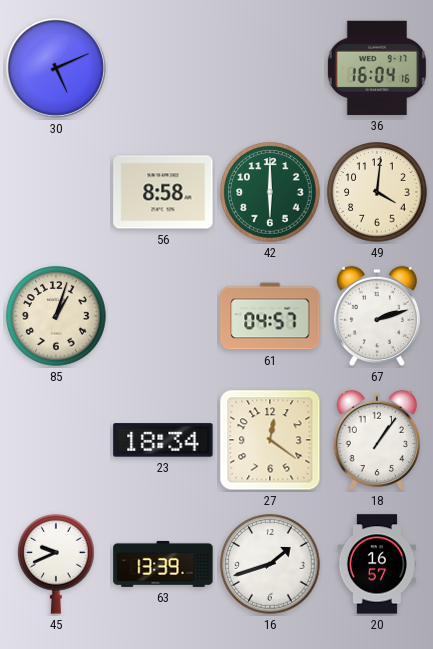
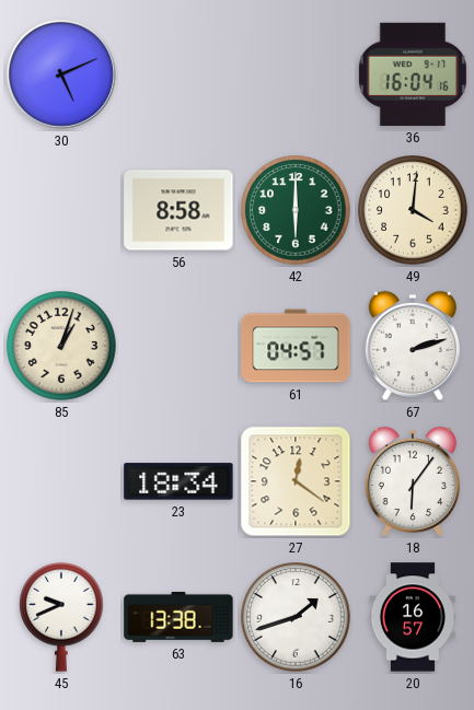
18: 1:06 -> 6:06 (413, 481)
63: 13:39 -> 13:38 (178, 617)
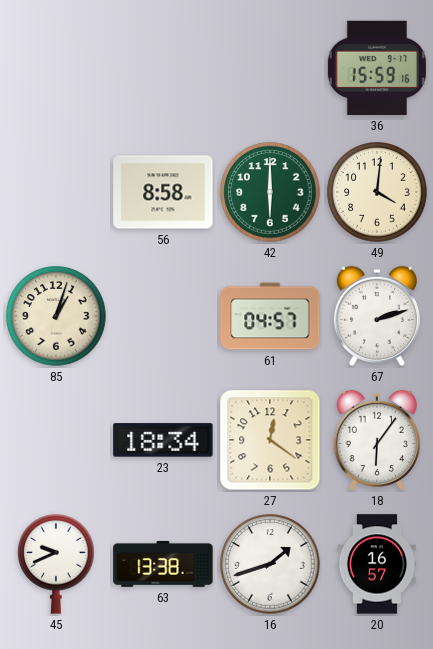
30: 5:11 -> none (61, 74)
36: 16:04 -> 15:59 (377, 68)
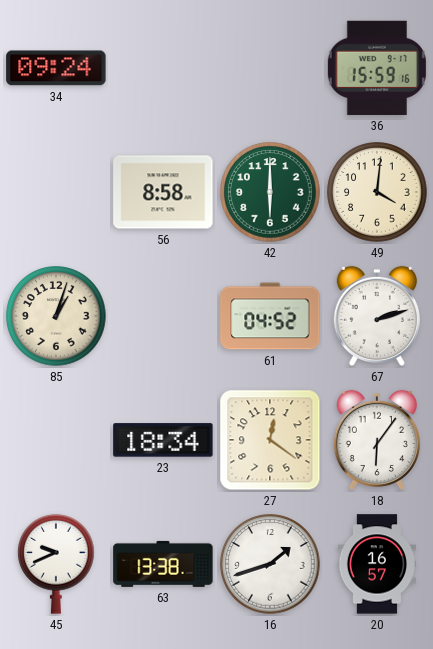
34: none -> 09:24 (56, 68)
61: 04:57 -> 04:52 (270, 316)
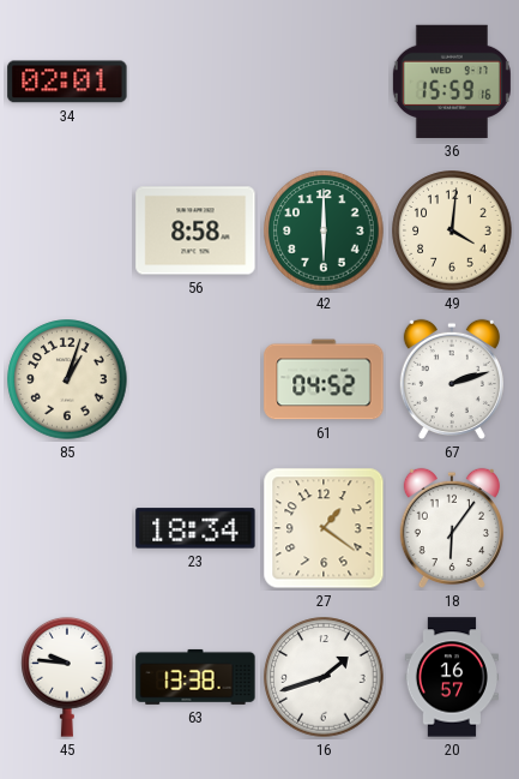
34: 09:24 -> 02:01 (67, 82)
27: 12:21 -> 1:21 (324, 528)
45: 9:41 -> 9:46 (67, 677)
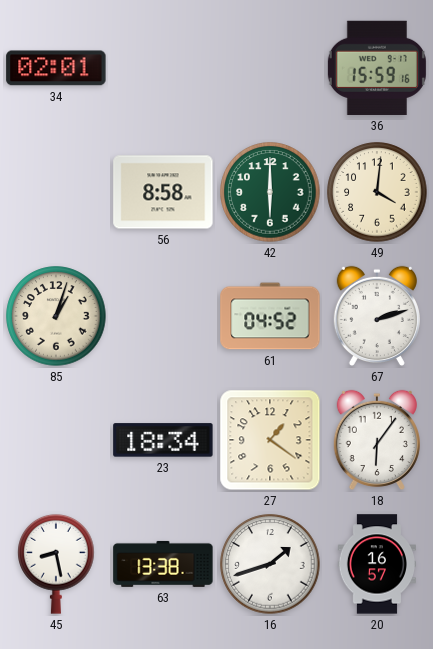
45: 9:46 -> 8:28 (56, 564)
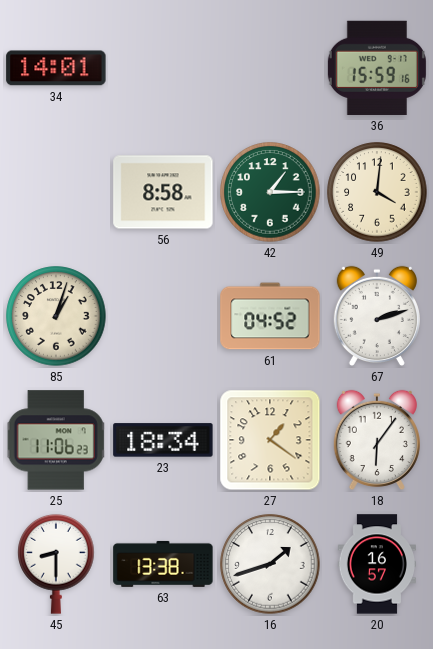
34: 02:01 -> 14:01 (56, 68)
42: 6:00 -> 1:15 (270, 192)
25: none -> 11:06 (56, 440)
45: 8:28 -> 8:30 (56, 564)
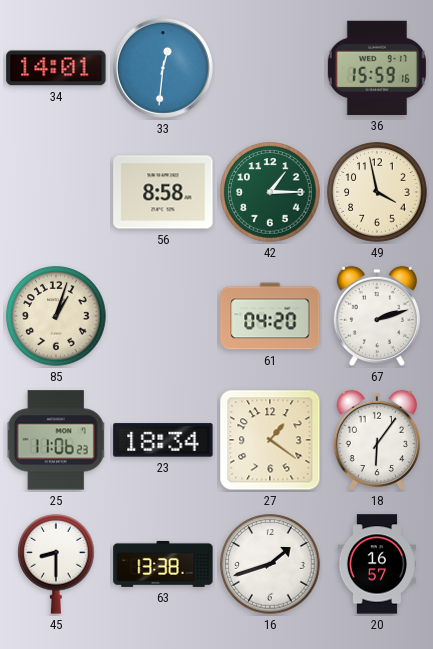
33: none -> 12:31 (163, 68)
49: 4:01 -> 3:58 (377, 192)
61: 04:52 -> 04:20 (270, 316)
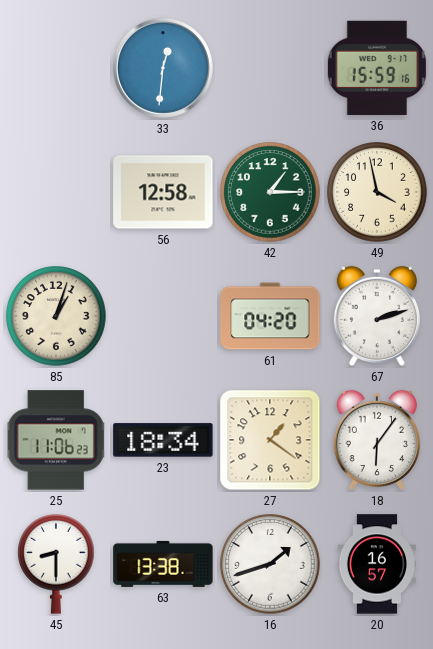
34: 14:01 -> none (56, 68)
56: 8:58 -> 12:58 (163, 192)
